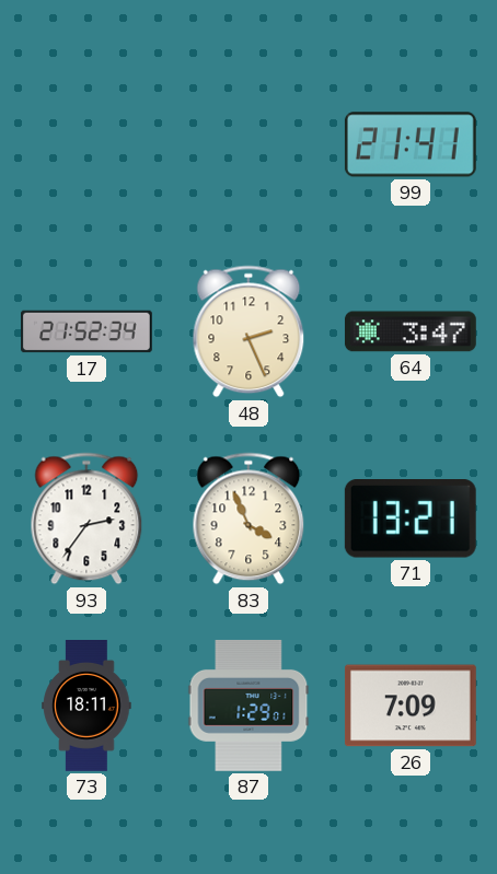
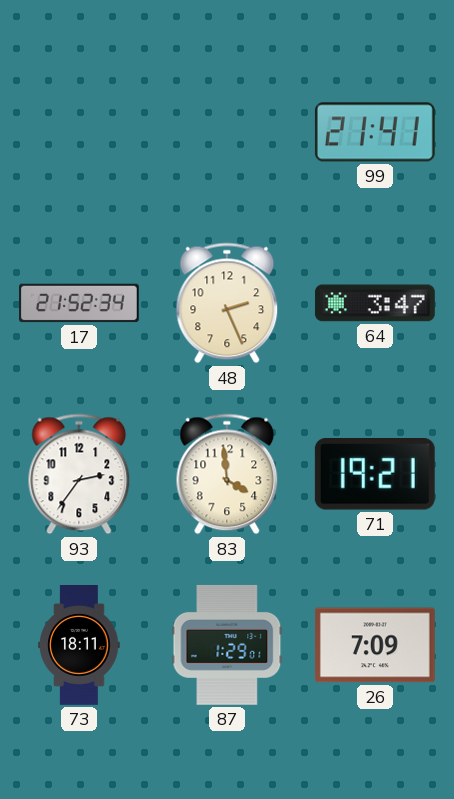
83: 3:56 -> 3:59 (227, 474)
71: 13:21 -> 19:21 (375, 475)
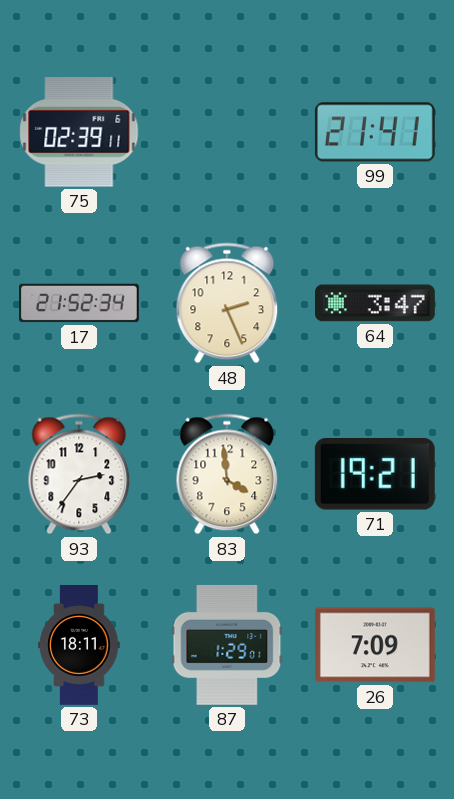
75: none -> 02:39 (79, 133)
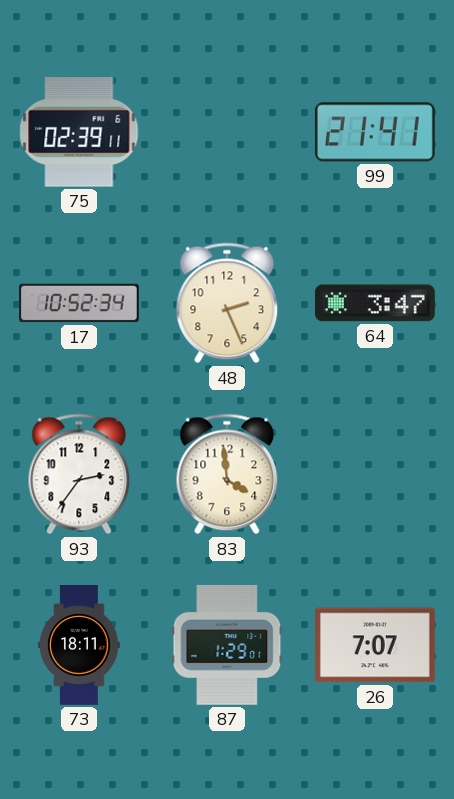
17: 21:52 -> 10:52 (80, 303)
71: 19:21 -> none (375, 475)
26: 7:09 -> 7:07 (375, 645)
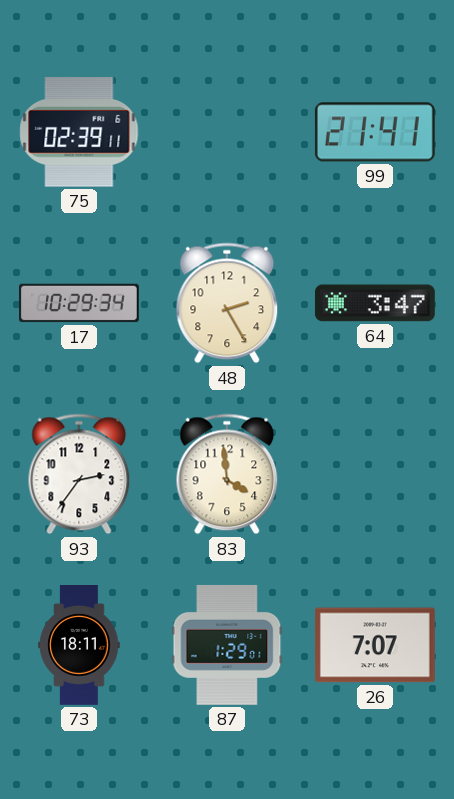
17: 10:52 -> 10:29 (80, 303)
48: 2:26 -> 2:25 (227, 303)
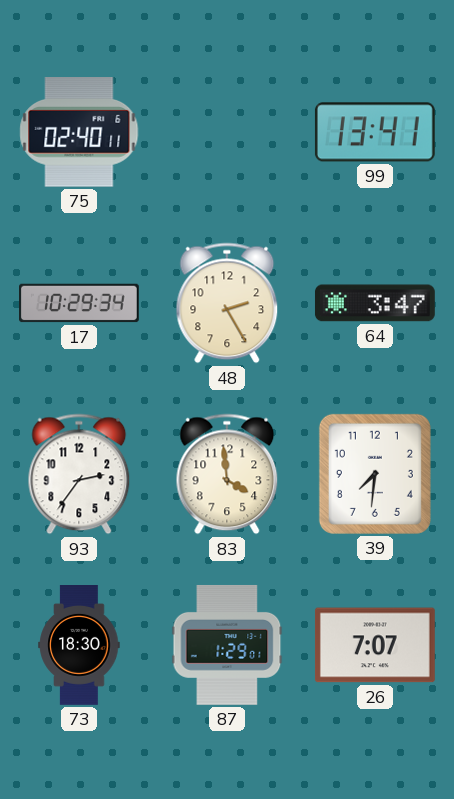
75: 02:39 -> 02:40 (79, 133)
99: 21:41 -> 13:41 (375, 132)
39: none -> 7:31 (375, 474)
73: 18:11 -> 18:30 (79, 646)
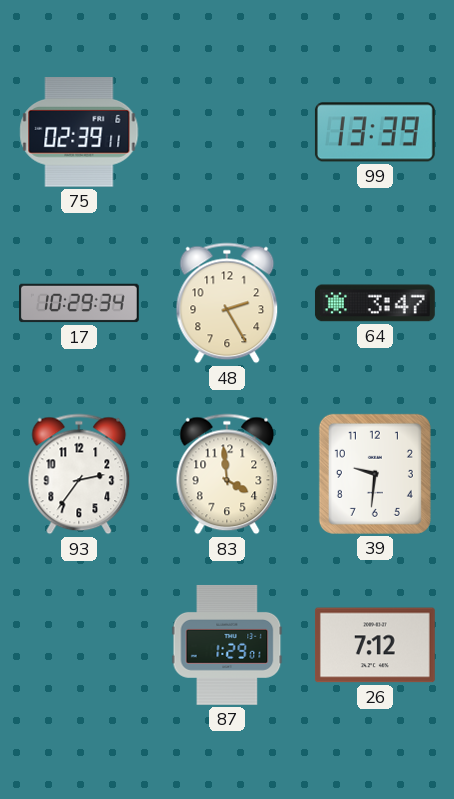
75: 02:40 -> 02:39 (79, 133)
99: 13:41 -> 13:39 (375, 132)
39: 7:31 -> 9:31 (375, 474)
73: 18:30 -> none (79, 646)
26: 7:07 -> 7:12 (375, 645)
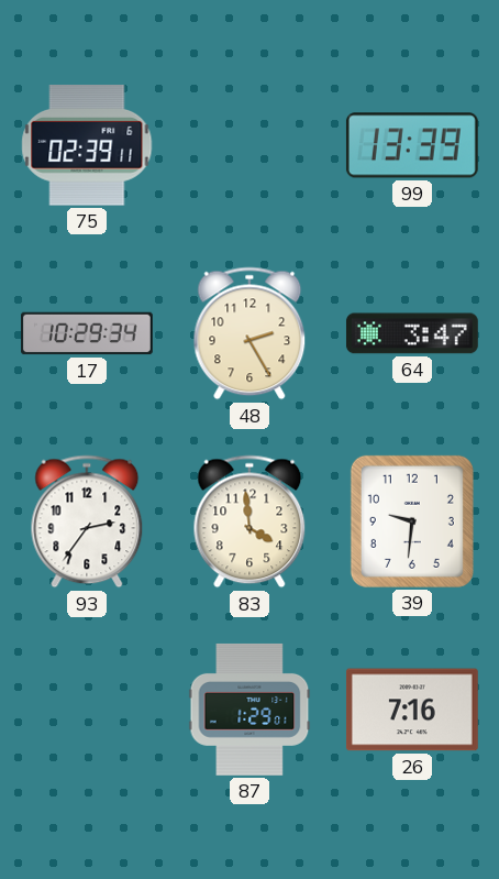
26: 7:12 -> 7:16 (412, 710)
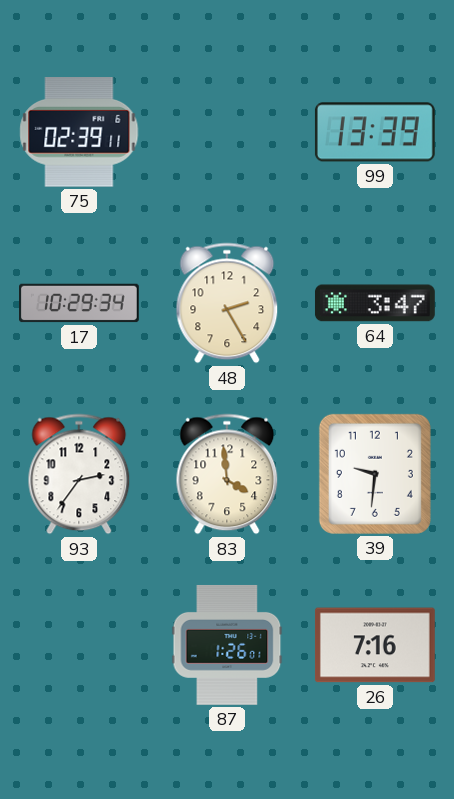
87: 1:29 -> 1:26 (227, 645)
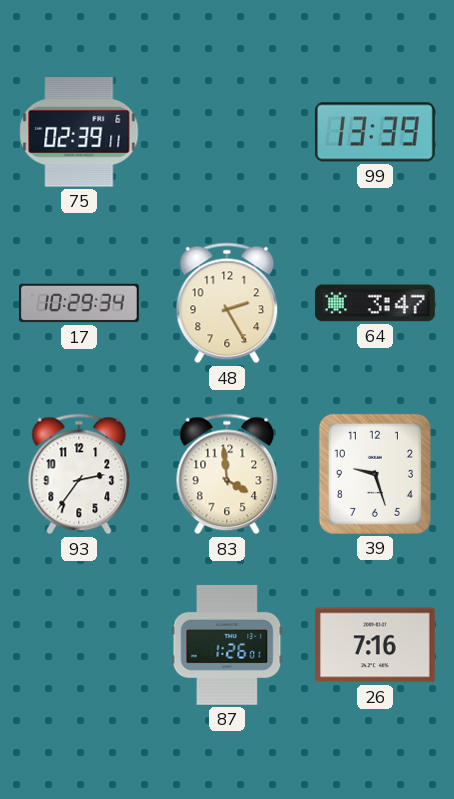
39: 9:31 -> 9:27 (375, 474)
